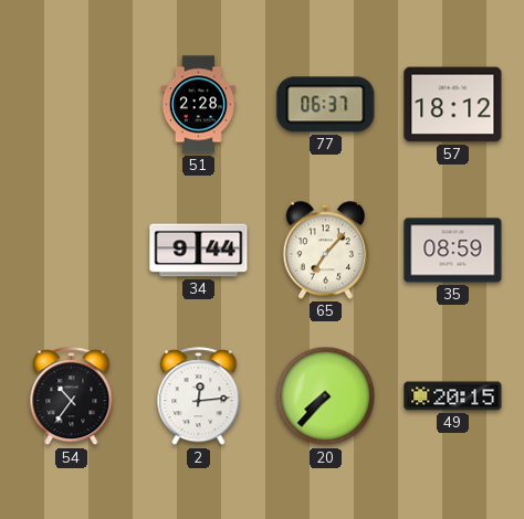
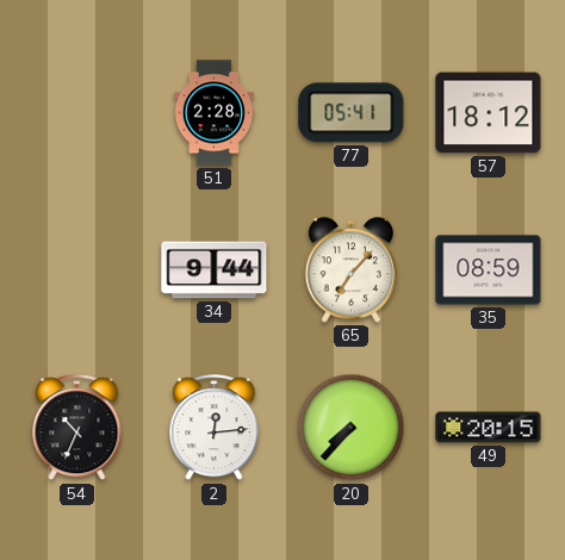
77: 06:37 -> 05:41 (352, 113)
54: 10:36 -> 10:34 (77, 428)
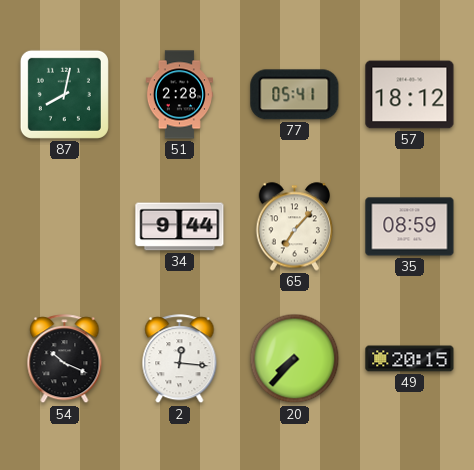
87: none -> 8:02 (64, 94)
54: 10:34 -> 10:19 (65, 359)
2: 12:14 -> 12:16 (180, 359)
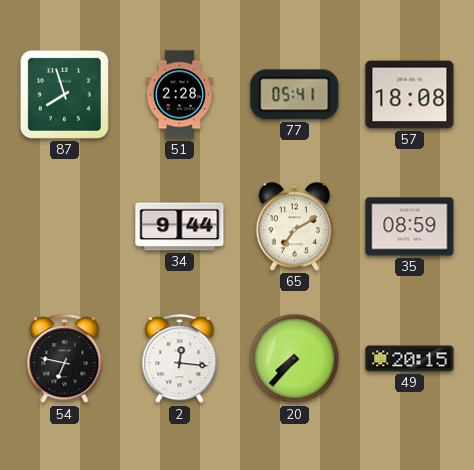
87: 8:02 -> 7:57 (64, 94)
57: 18:12 -> 18:08 (410, 95)
65: 7:07 -> 7:10 (295, 227)
54: 10:19 -> 6:47 (65, 359)
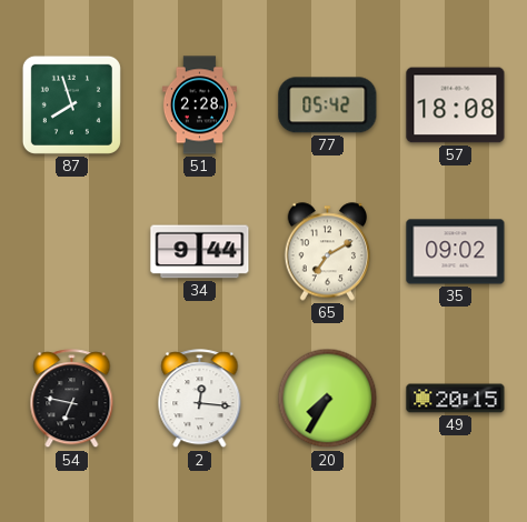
77: 05:41 -> 05:42 (328, 106)
35: 08:59 -> 09:02 (456, 252)
20: 7:37 -> 7:35 (328, 399)
